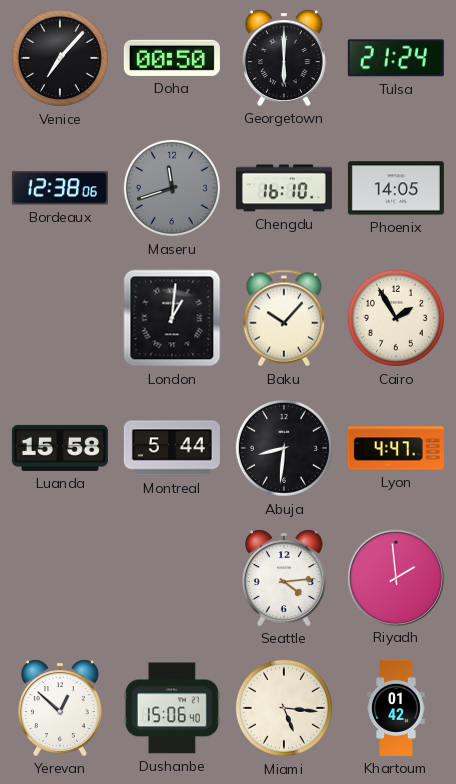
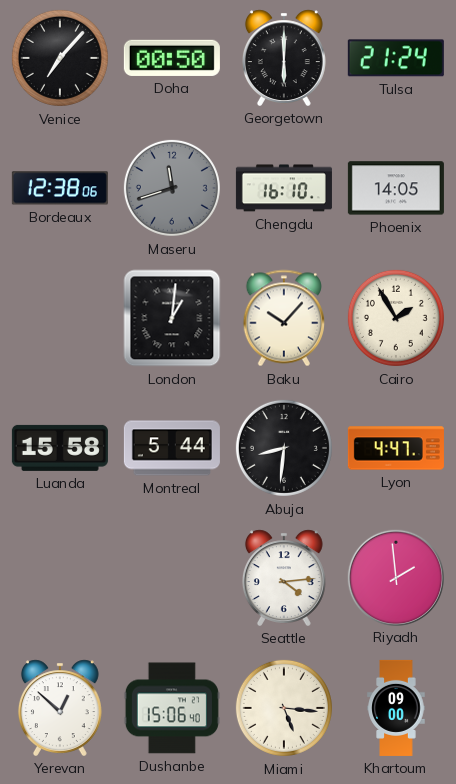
Khartoum: 01:42 -> 09:00 (396, 708)
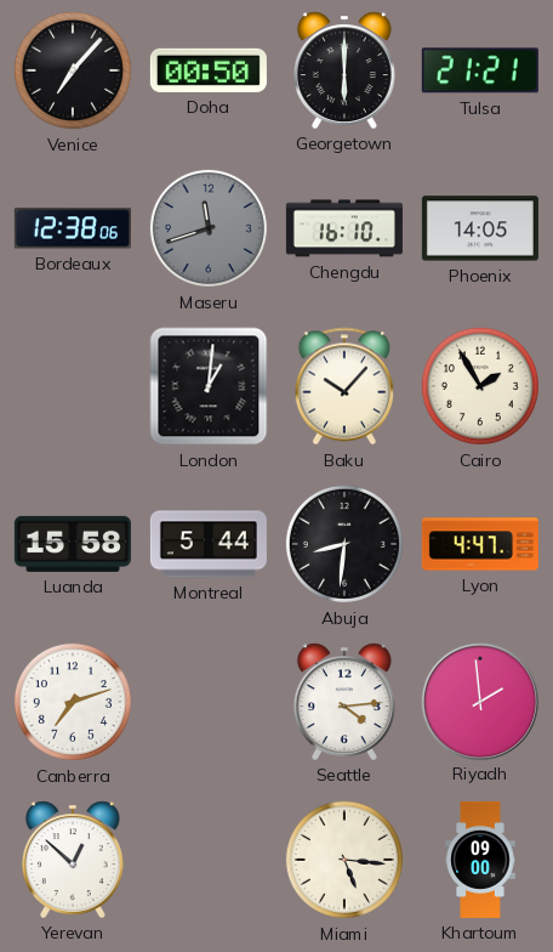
Tulsa: 21:24 -> 21:21 (480, 70)
Canberra: none -> 7:12 (73, 702)
Dushanbe: 15:06 -> none (172, 708)
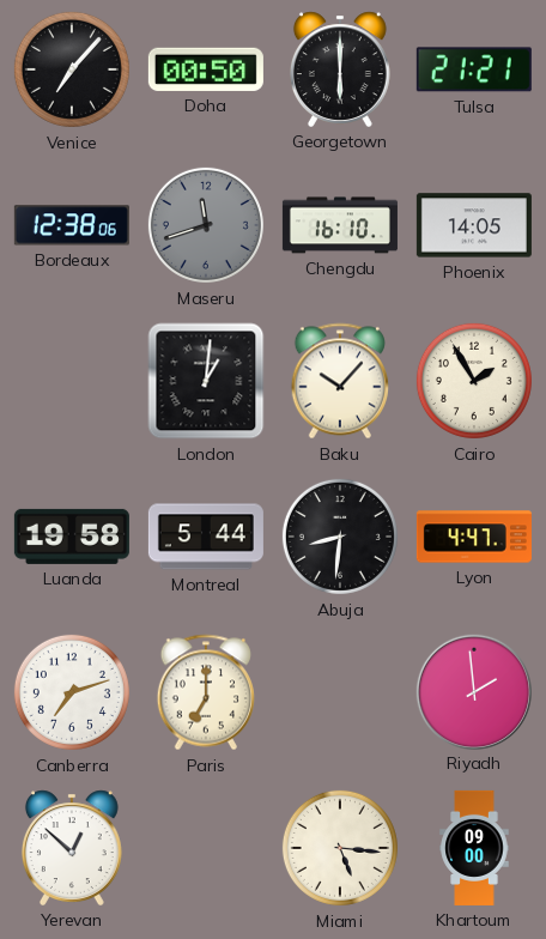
Luanda: 15:58 -> 19:58 (72, 537)
Paris: none -> 7:00 (205, 692)
Seattle: 4:14 -> none (344, 702)
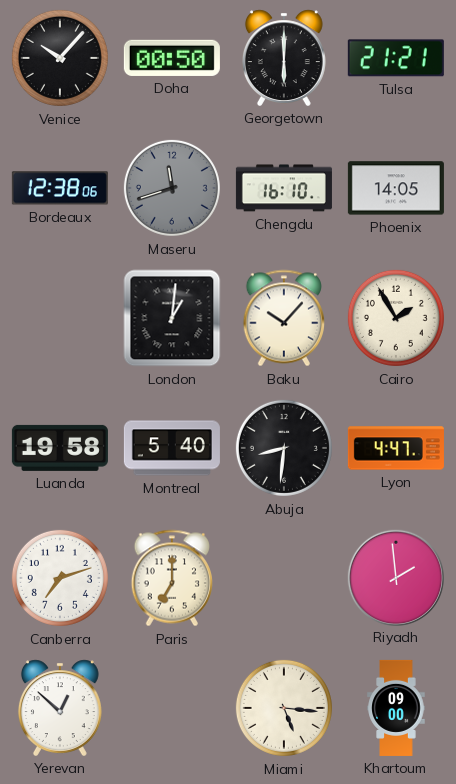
Venice: 7:07 -> 10:07 (60, 58)
Montreal: 5:44 -> 5:40 (172, 448)
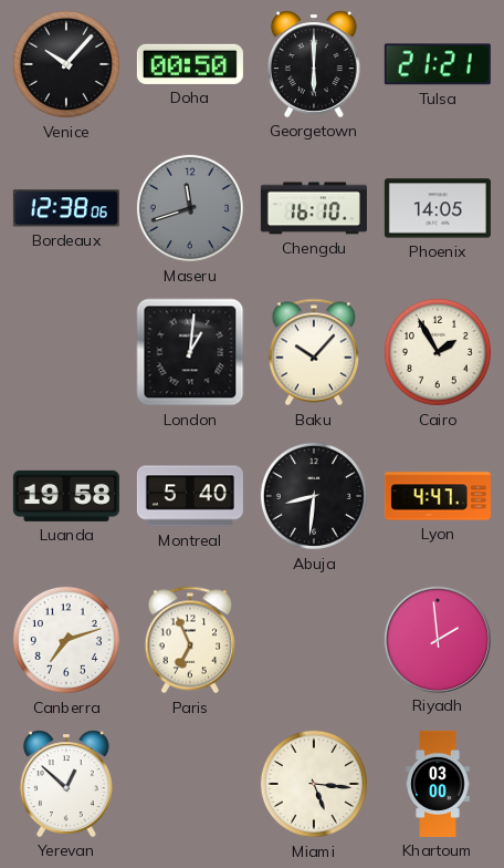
Paris: 7:00 -> 6:56 (189, 640)
Khartoum: 09:00 -> 03:00 (438, 784)
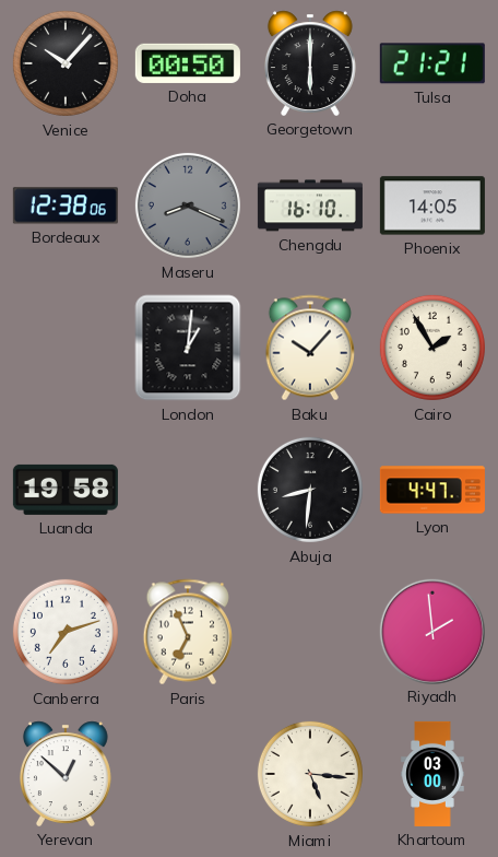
Maseru: 11:42 -> 8:19 (188, 206)
Montreal: 5:40 -> none (190, 496)
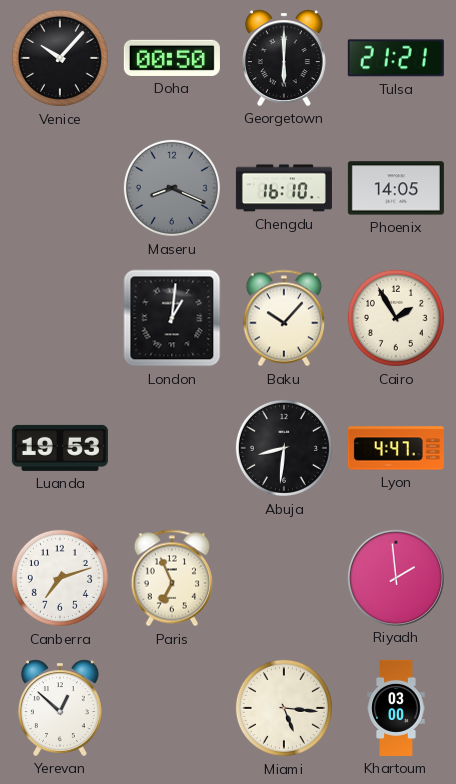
Bordeaux: 12:38 -> none (66, 206)
Luanda: 19:58 -> 19:53 (60, 448)
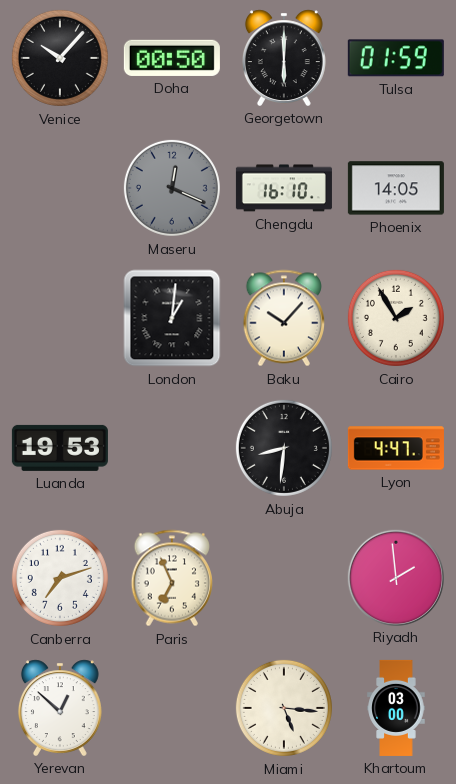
Tulsa: 21:21 -> 01:59 (396, 58)
Maseru: 8:19 -> 12:19 (172, 188)
